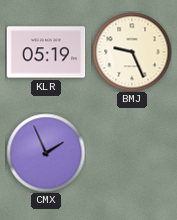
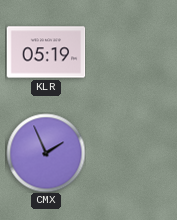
BMJ: 9:26 -> none (132, 52)
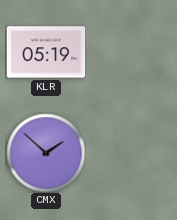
CMX: 1:56 -> 1:52 (46, 153)
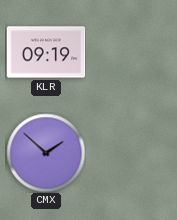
KLR: 05:19 -> 09:19 (46, 52)
